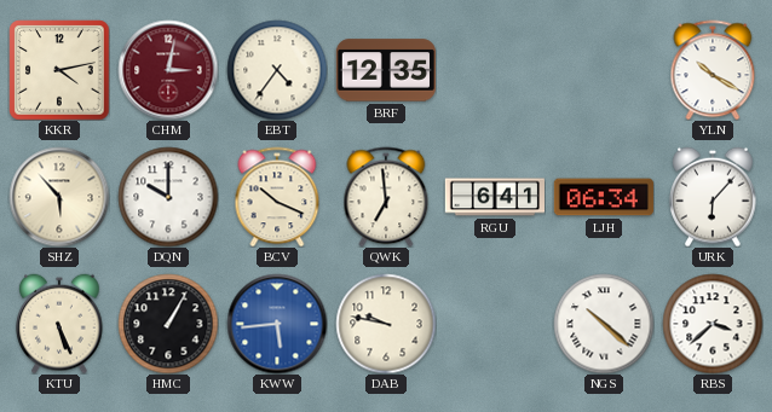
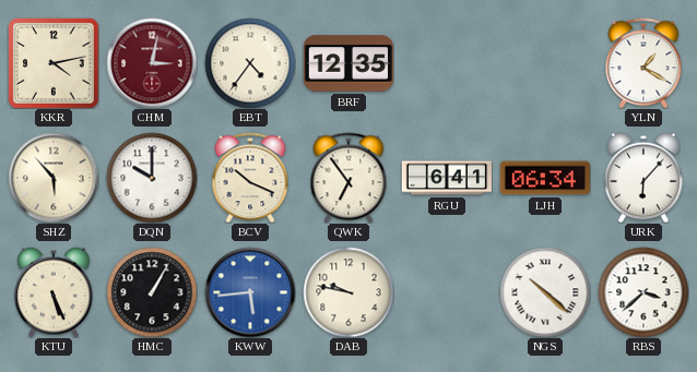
YLN: 10:20 -> 1:20 (643, 63)
QWK: 6:59 -> 6:54 (349, 178)
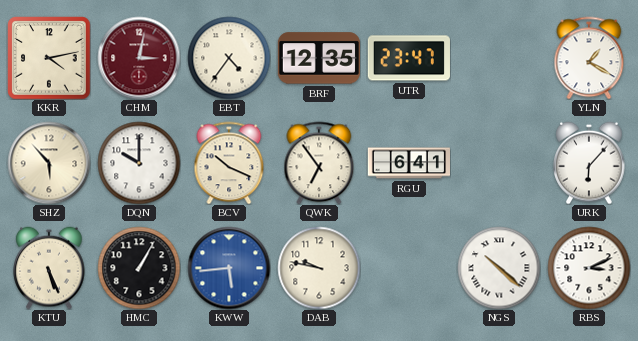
UTR: none -> 23:47 (409, 58)
LJH: 06:34 -> none (545, 178)
RBS: 3:38 -> 3:11 (589, 268)
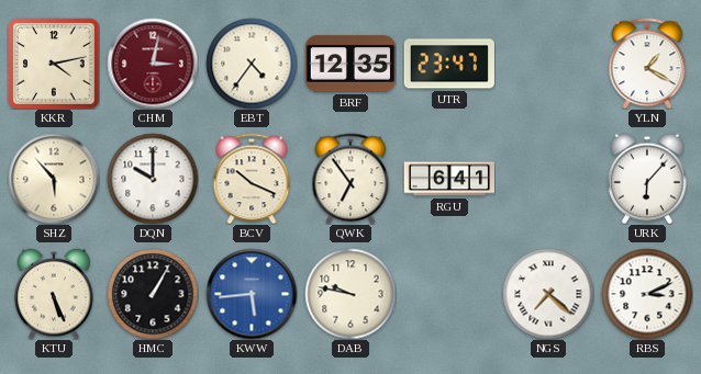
NGS: 10:22 -> 7:22 (548, 294)
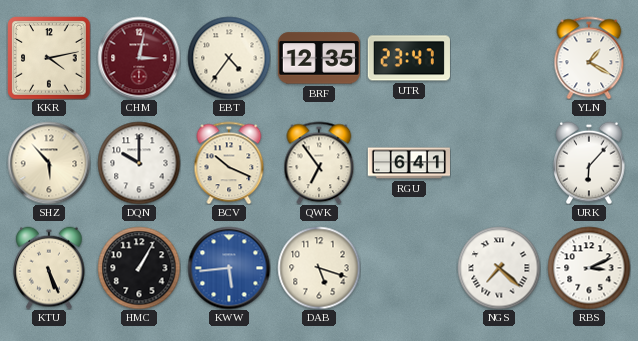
DAB: 9:47 -> 5:18 (319, 268)
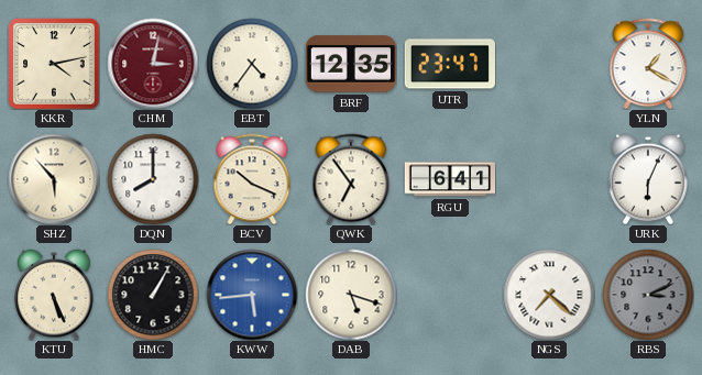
DQN: 10:00 -> 8:00 (153, 179)
URK: 6:07 -> 6:04 (648, 179)
RBS dial: white -> grey (648, 295)
